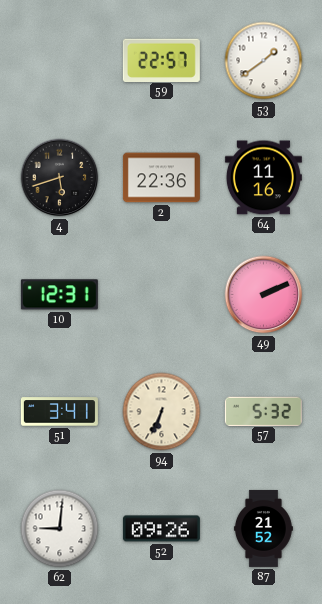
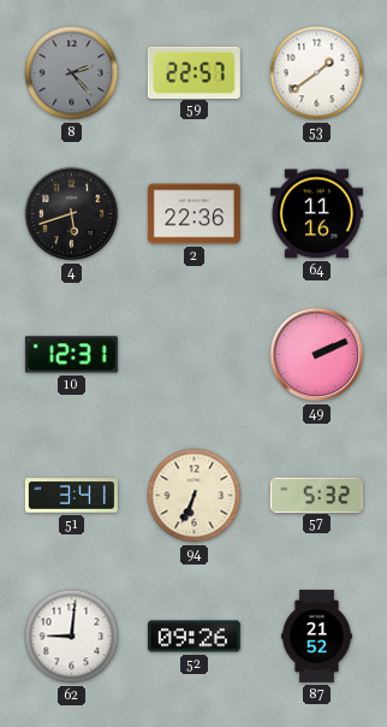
8: none -> 2:23 (72, 73)
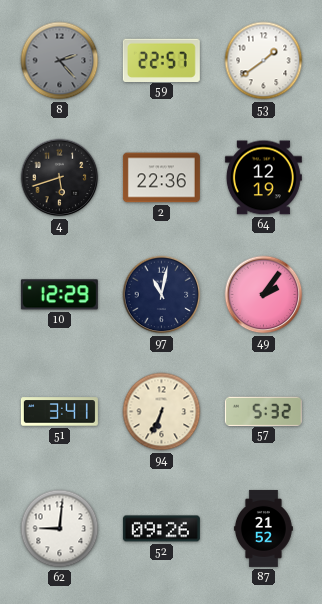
64: 11:16 -> 12:19 (263, 178)
10: 12:31 -> 12:29 (59, 295)
97: none -> 11:02 (162, 295)
49: 2:11 -> 2:06 (264, 295)
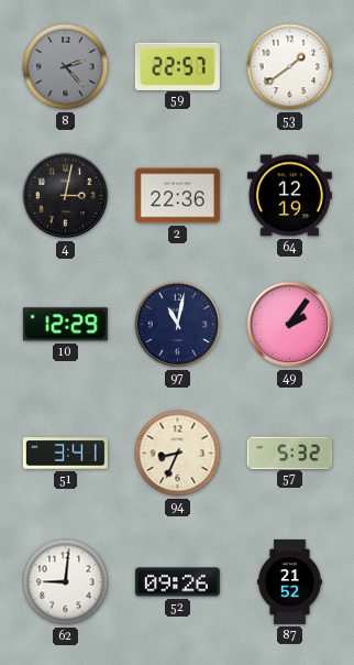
4: 5:42 -> 3:02 (66, 196)
94: 6:34 -> 8:34 (178, 454)
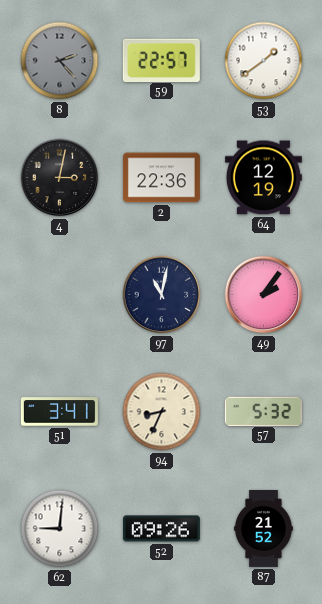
10: 12:29 -> none (65, 325)
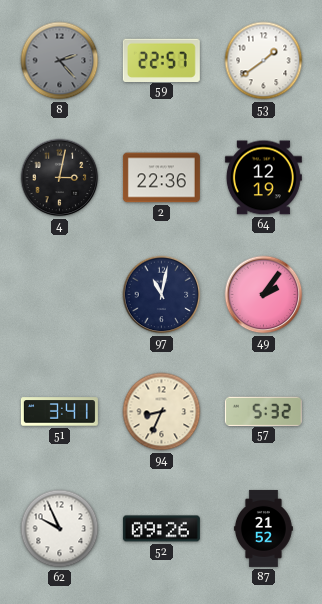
62: 9:01 -> 9:56 (60, 529)
